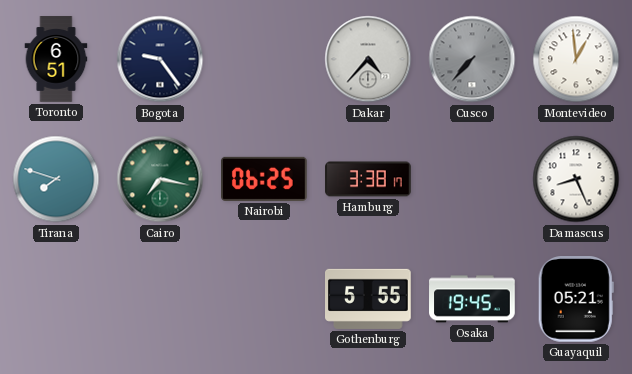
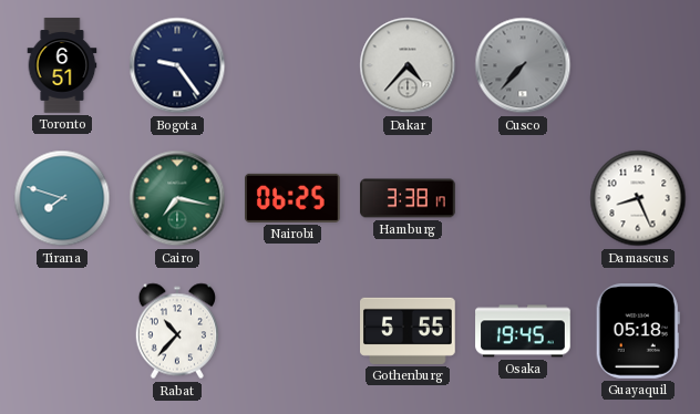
Montevideo: 12:59 -> none (576, 59)
Rabat: none -> 10:37 (176, 331)
Guayaquil: 05:21 -> 05:18 (638, 332)
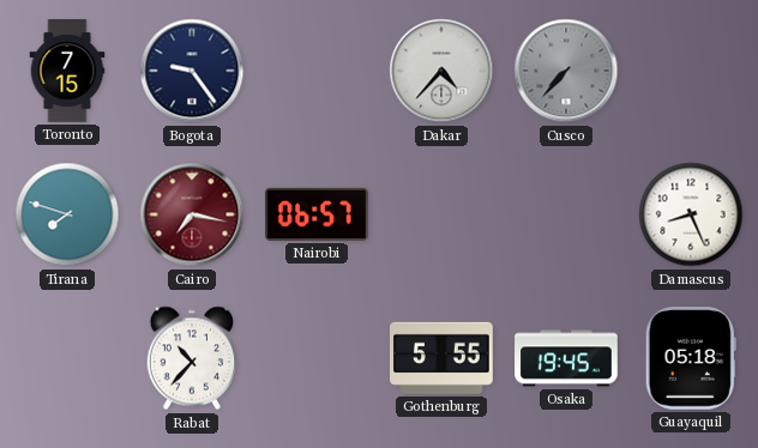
Toronto: 6:51 -> 7:15 (67, 71)
Cairo dial: green -> burgundy (192, 214)
Nairobi: 06:25 -> 06:57 (318, 214)
Hamburg: 3:38 -> none (408, 198)
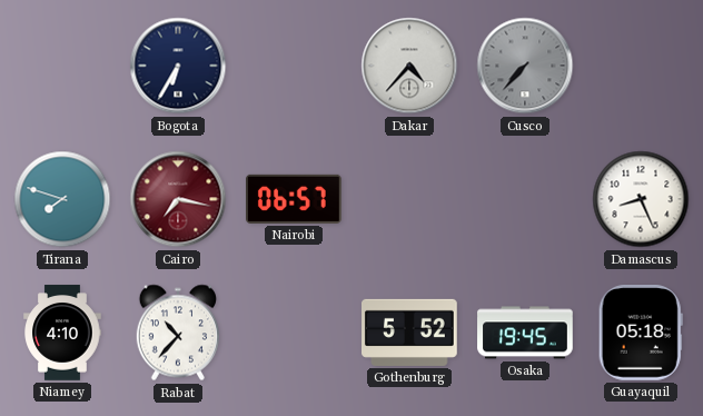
Toronto: 7:15 -> none (67, 71)
Bogota: 9:24 -> 6:35 (178, 66)
Niamey: none -> 4:10 (62, 333)
Gothenburg: 5:55 -> 5:52 (410, 333)
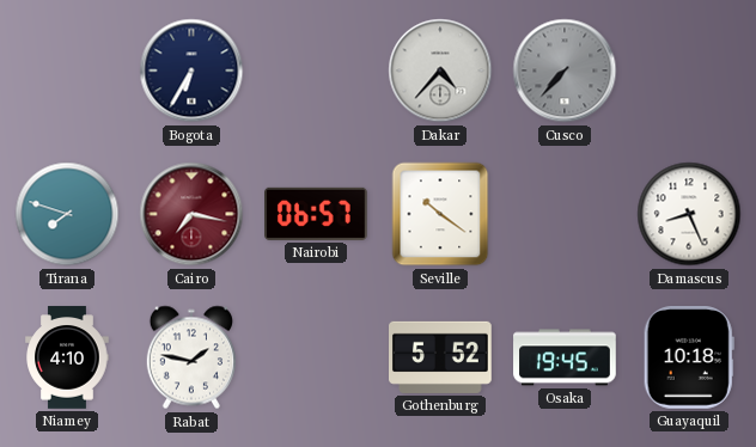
Seville: none -> 10:21 (440, 214)
Rabat: 10:37 -> 1:47 (190, 357)
Guayaquil: 05:18 -> 10:18 (689, 359)
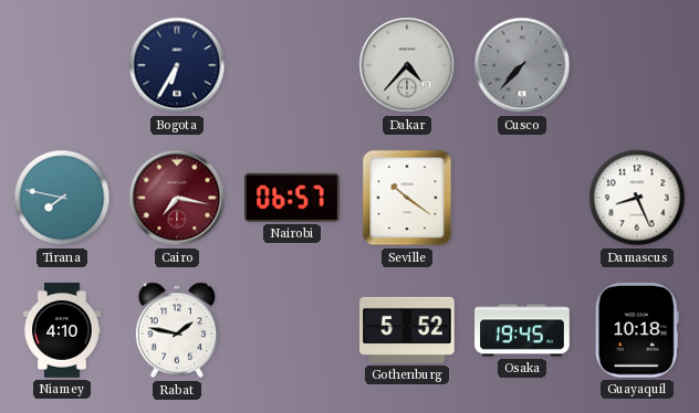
Tirana: 7:48 -> 7:47 (62, 198)
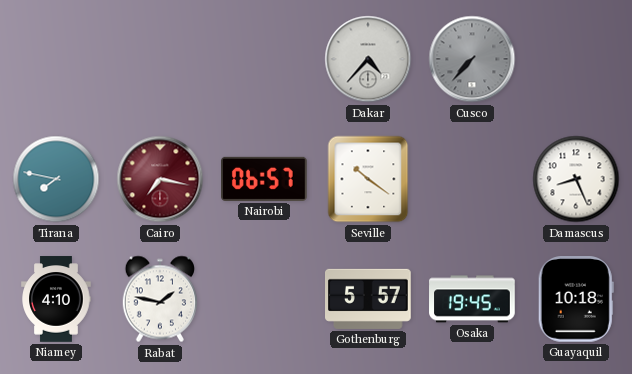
Bogota: 6:35 -> none (177, 65)
Gothenburg: 5:52 -> 5:57 (369, 299)
